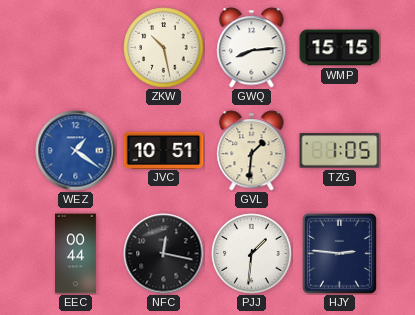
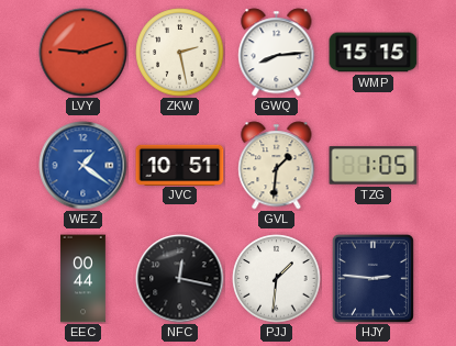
LVY: none -> 9:12 (84, 53)
ZKW: 10:28 -> 2:28 (180, 53)
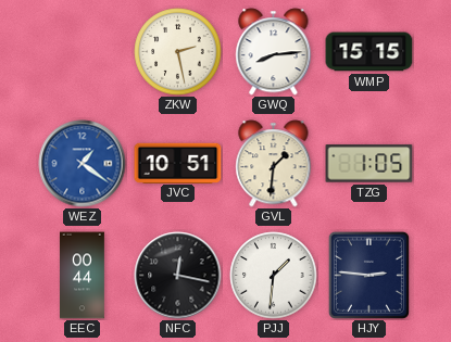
LVY: 9:12 -> none (84, 53)
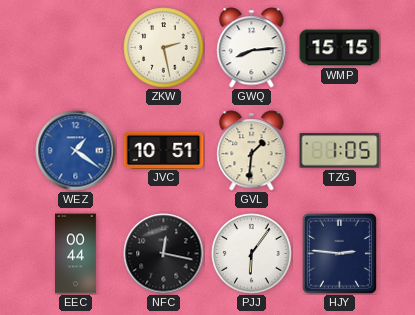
PJJ: 1:31 -> 6:06 (252, 254)
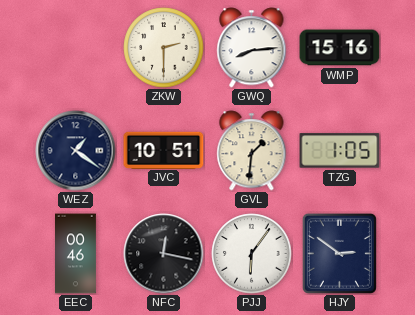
ZKW: 2:28 -> 2:30 (164, 48)
WMP: 15:15 -> 15:16 (340, 48)
WEZ dial: blue -> navy (76, 151)
EEC: 00:44 -> 00:46 (76, 254)
HJY: 2:46 -> 2:51 (339, 253)
